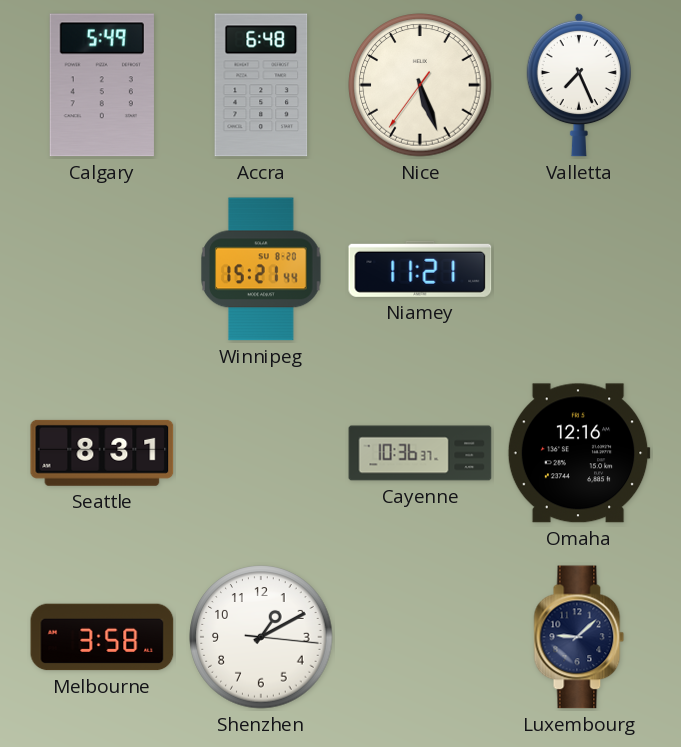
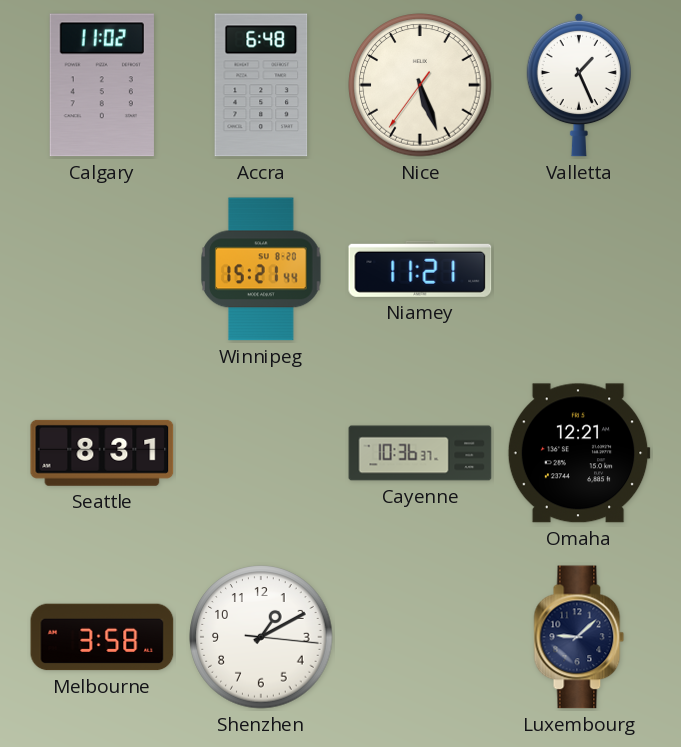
Calgary: 5:49 -> 11:02 (102, 85)
Valletta: 7:26 -> 1:26 (578, 85)
Omaha: 12:16 -> 12:21 (579, 453)
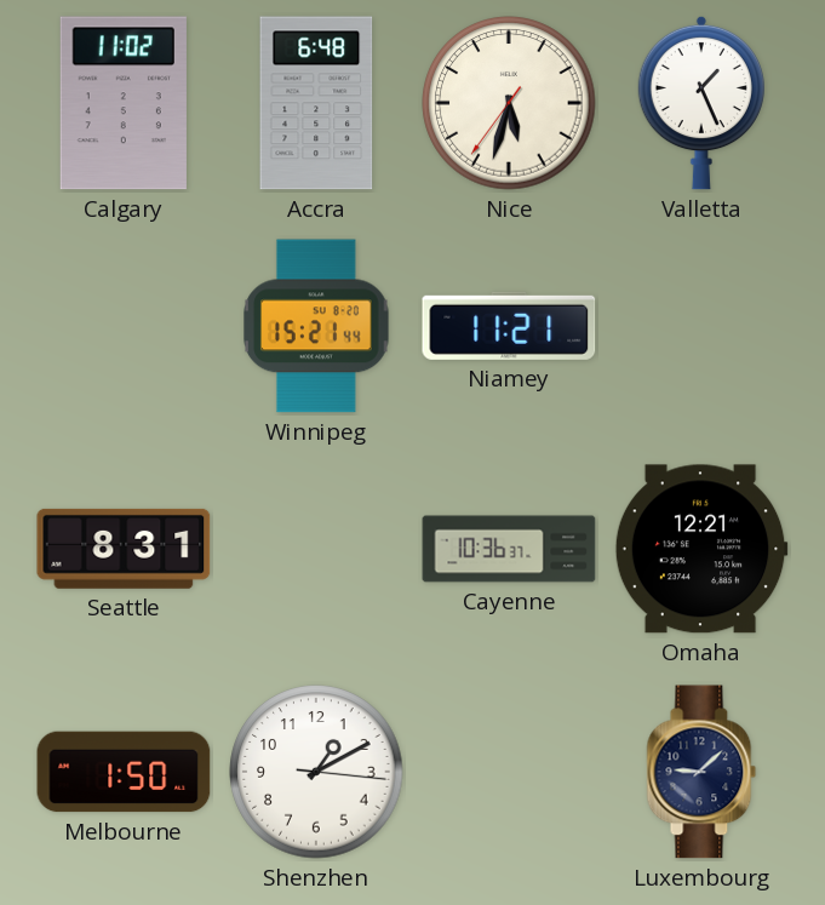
Nice: 5:26 -> 5:32 (509, 103)
Melbourne: 3:58 -> 1:50 (124, 772)
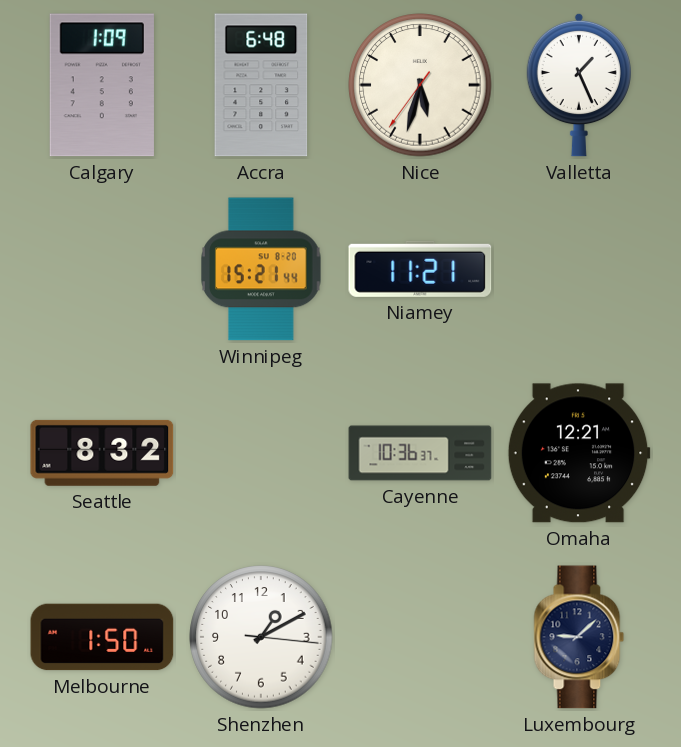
Calgary: 11:02 -> 1:09 (102, 85)
Seattle: 8:31 -> 8:32 (102, 453)
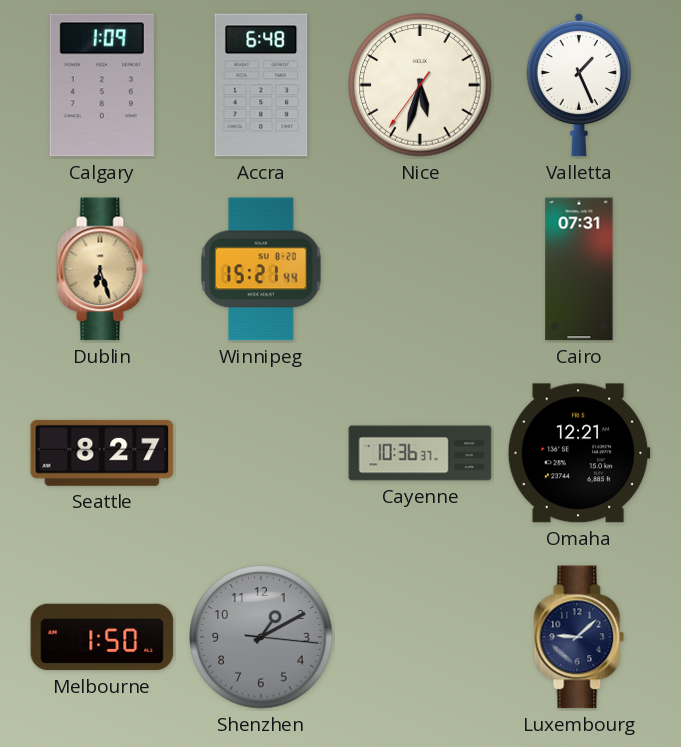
Dublin: none -> 6:27 (102, 269)
Niamey: 11:21 -> none (420, 269)
Cairo: none -> 07:31 (579, 269)
Seattle: 8:32 -> 8:27 (102, 453)
Shenzhen dial: white -> grey (261, 637)
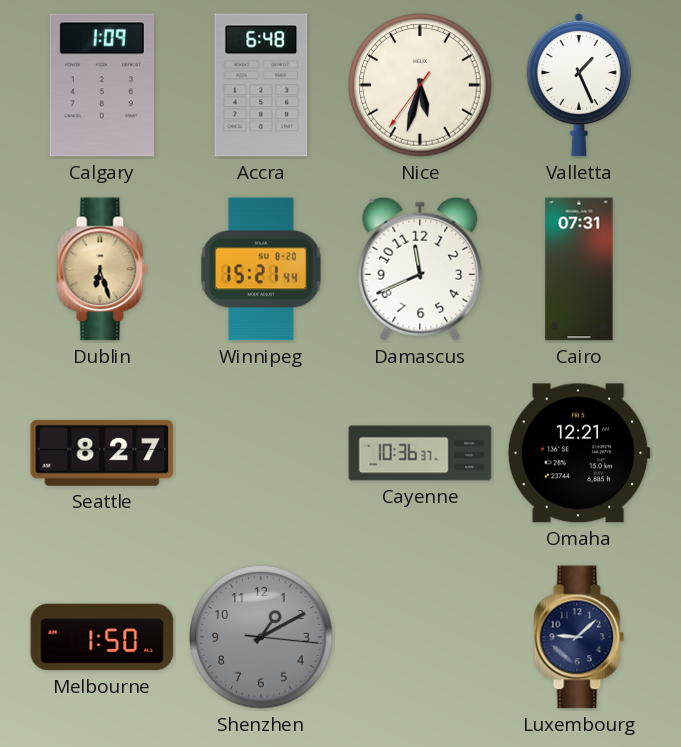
Damascus: none -> 11:41 (420, 269)
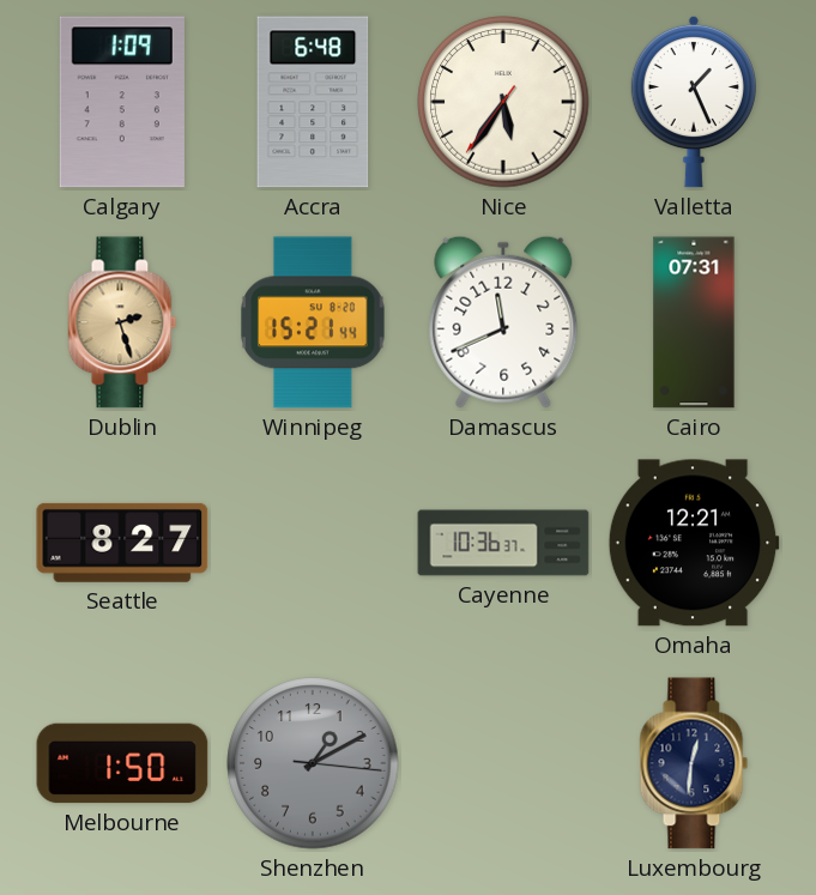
Nice: 5:32 -> 5:35 (503, 102)
Dublin: 6:27 -> 2:27 (122, 322)
Luxembourg: 9:08 -> 12:31 (694, 763)
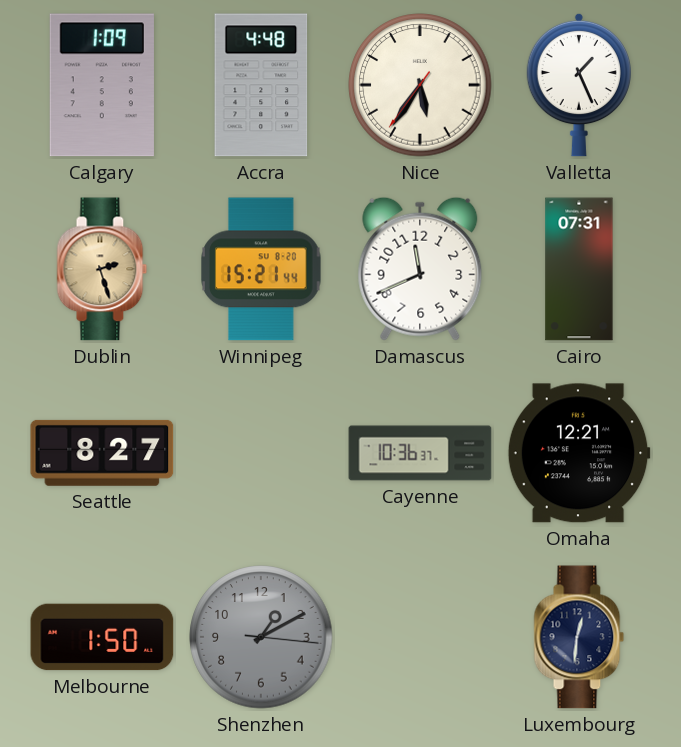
Accra: 6:48 -> 4:48 (261, 85)
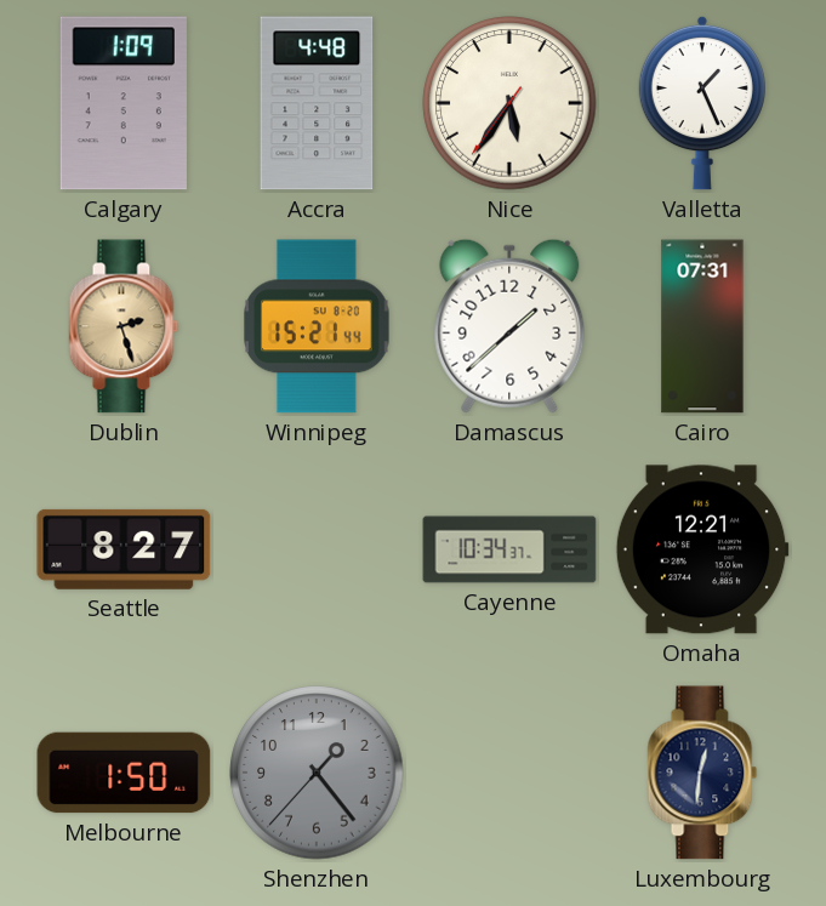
Damascus: 11:41 -> 1:38 (509, 326)
Cayenne: 10:36 -> 10:34 (509, 549)
Shenzhen: 1:10 -> 1:23 (317, 773)
